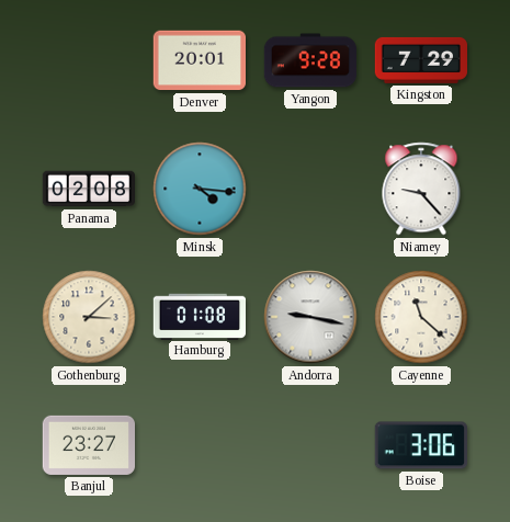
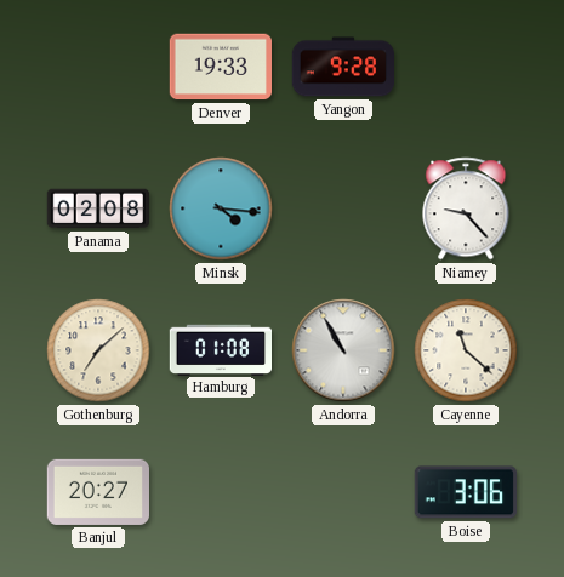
Denver: 20:01 -> 19:33 (220, 67)
Kingston: 7:29 -> none (420, 60)
Gothenburg: 3:08 -> 7:08 (98, 350)
Andorra: 9:17 -> 10:55 (343, 350)
Banjul: 23:27 -> 20:27 (97, 492)
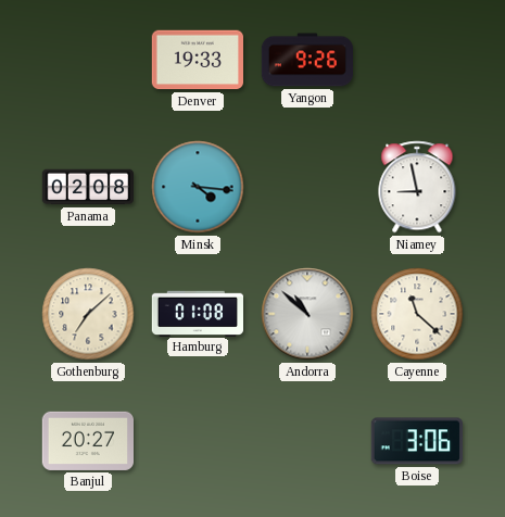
Yangon: 9:28 -> 9:26 (306, 60)
Niamey: 9:23 -> 8:58 (417, 187)
Andorra: 10:55 -> 10:52 (307, 314)
